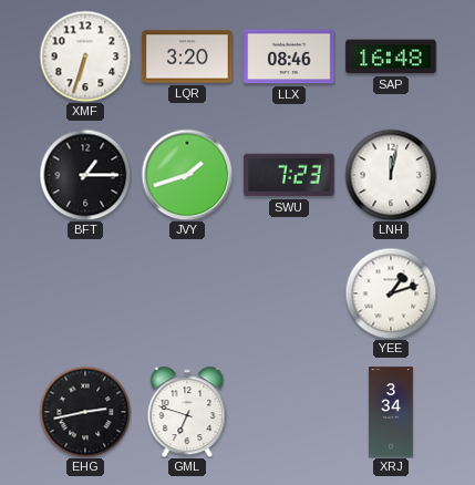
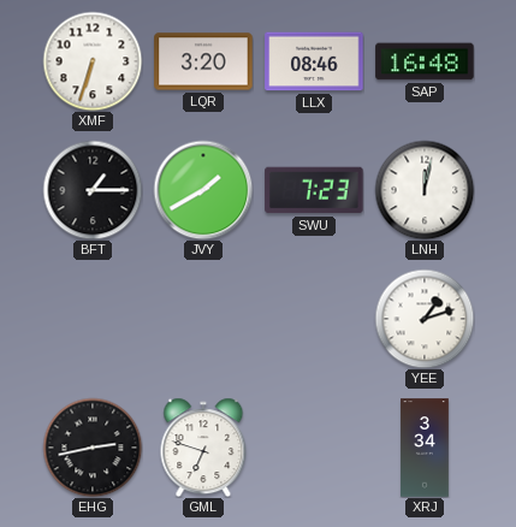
JVY: 1:42 -> 1:40 (203, 190)
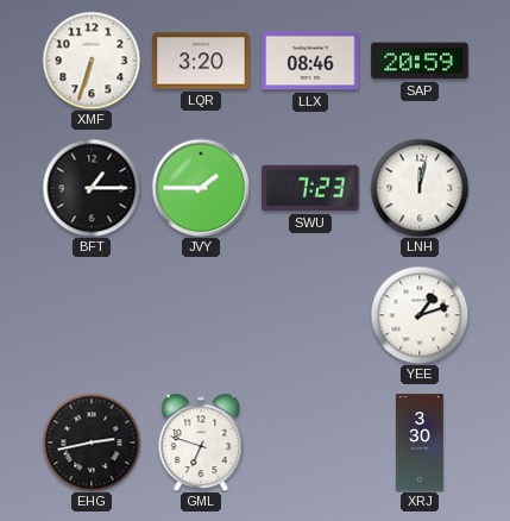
SAP: 16:48 -> 20:59 (420, 61)
JVY: 1:40 -> 1:45 (201, 188)
XRJ: 3:34 -> 3:30 (420, 442)
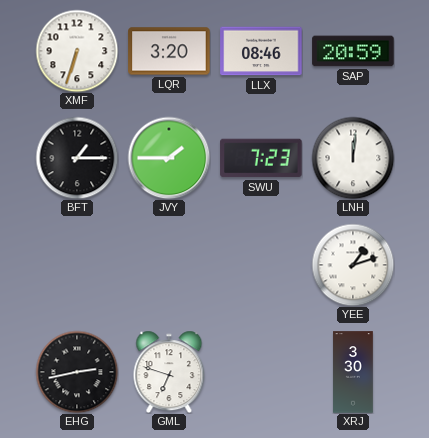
LNH: 12:02 -> 12:01 (353, 158)
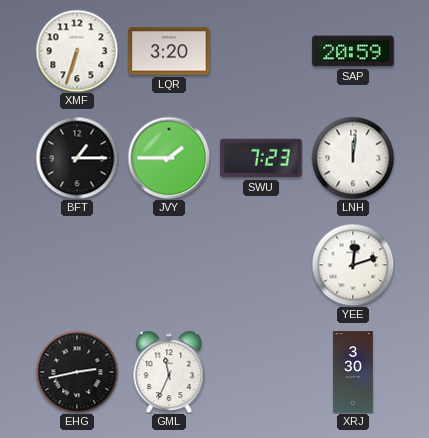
LLX: 08:46 -> none (261, 51)
YEE: 1:12 -> 12:12 (353, 265)
GML: 6:48 -> 11:34 (169, 372)
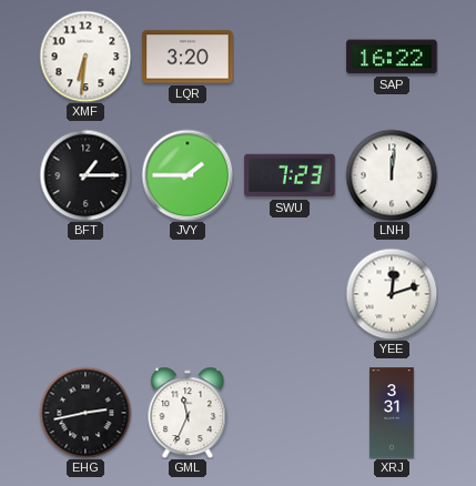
XMF: 6:33 -> 6:31 (85, 57)
SAP: 20:59 -> 16:22 (392, 57)
XRJ: 3:30 -> 3:31 (392, 413)
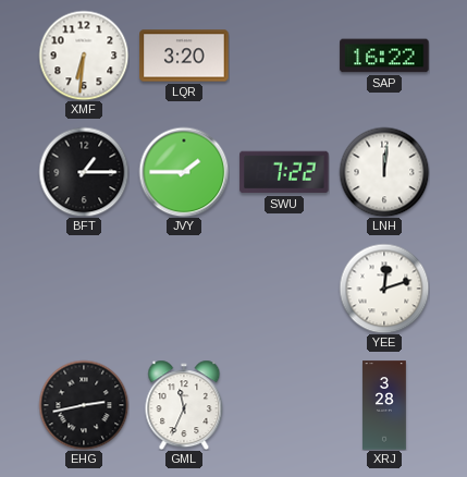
SWU: 7:23 -> 7:22 (284, 172)
XRJ: 3:31 -> 3:28 (384, 405)
